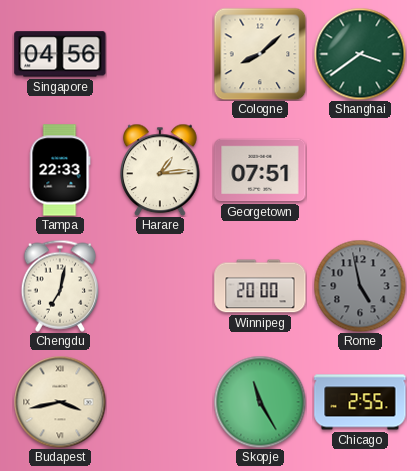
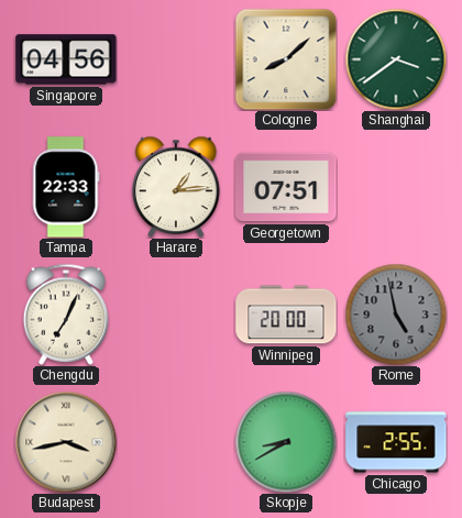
Chengdu: 7:02 -> 7:04 (65, 315)
Skopje: 11:25 -> 8:40 (286, 442)
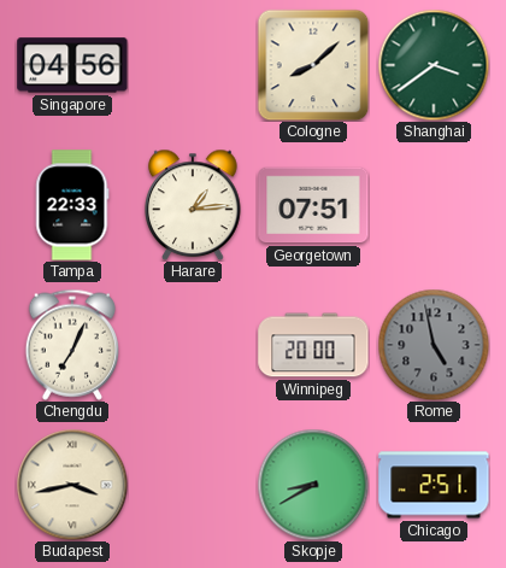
Chicago: 2:55 -> 2:51 (434, 485)
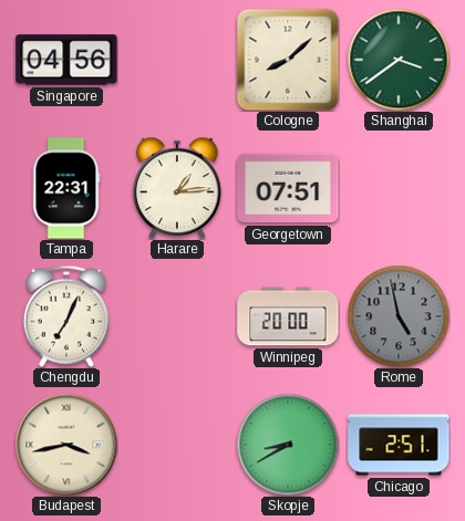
Tampa: 22:33 -> 22:31 (66, 188)
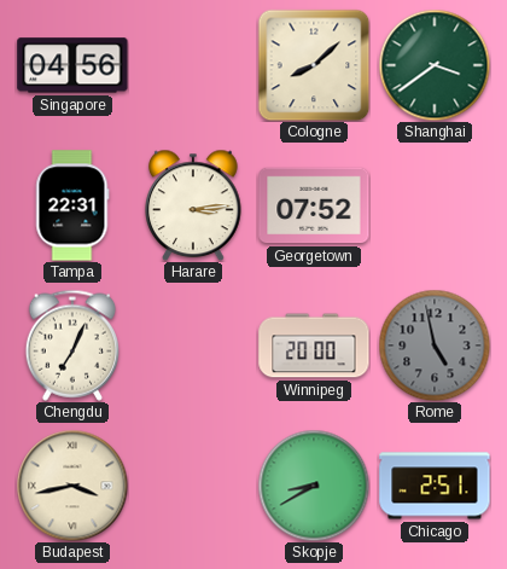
Harare: 1:14 -> 3:14 (193, 205)
Georgetown: 07:51 -> 07:52 (314, 205)
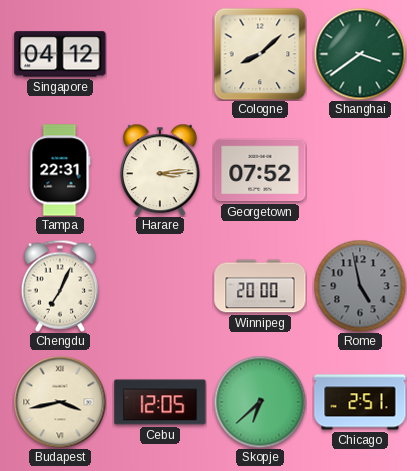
Singapore: 04:56 -> 04:12 (60, 54)
Cebu: none -> 12:05 (160, 402)
Skopje: 8:40 -> 6:38 (260, 402)
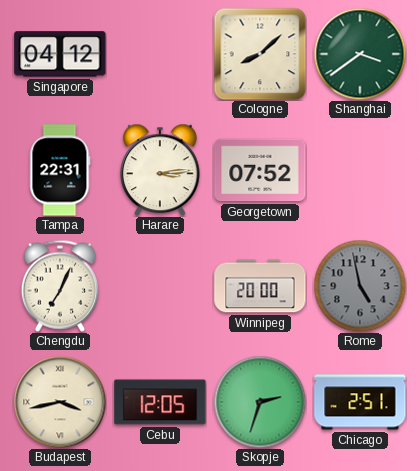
Skopje: 6:38 -> 2:33 (260, 402)
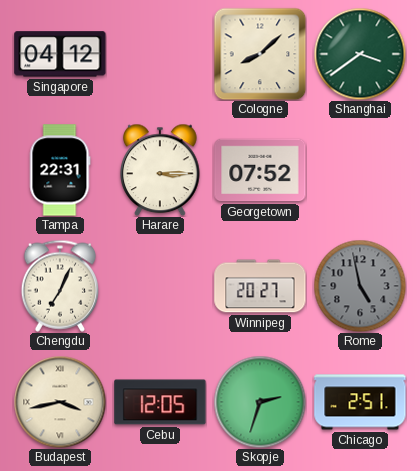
Harare: 3:14 -> 3:15 (160, 170)
Winnipeg: 20:00 -> 20:27 (260, 286)
